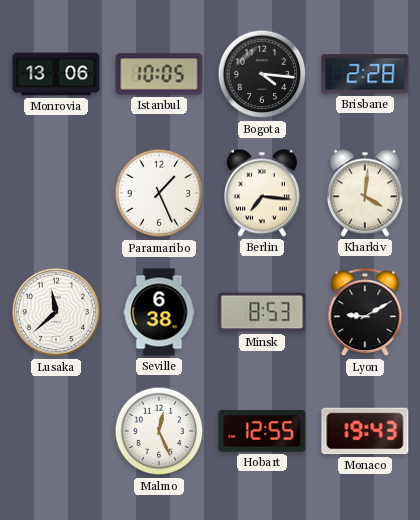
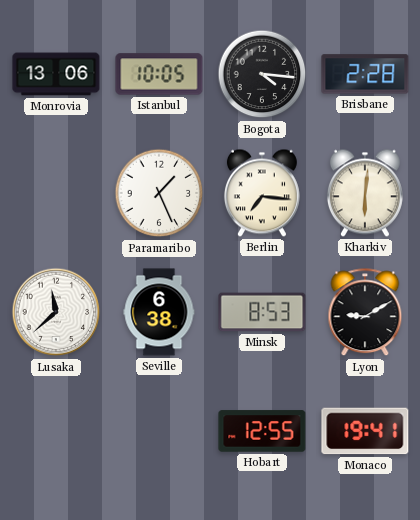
Kharkiv: 4:01 -> 6:01 (365, 193)
Malmo: 12:26 -> none (159, 431)
Monaco: 19:43 -> 19:41 (365, 431)
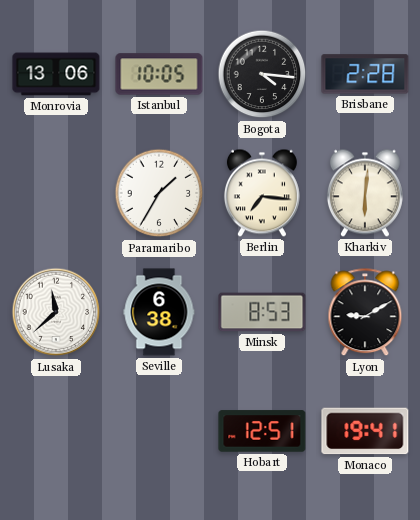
Paramaribo: 1:26 -> 1:35 (159, 193)
Hobart: 12:55 -> 12:51 (262, 431)
